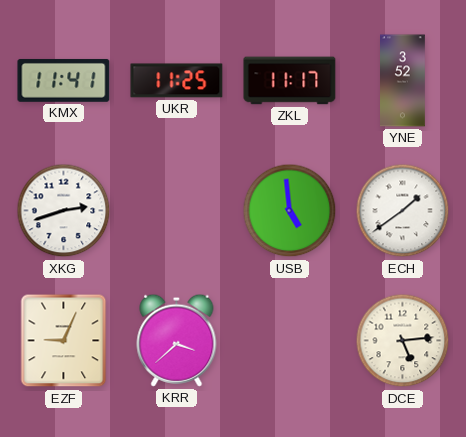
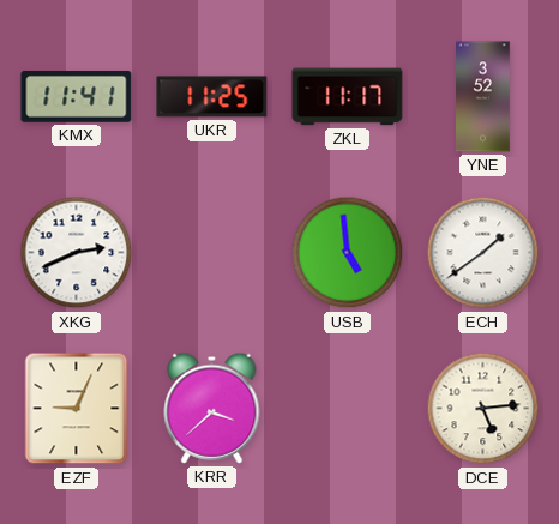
XKG: 2:42 -> 2:41 (77, 253)
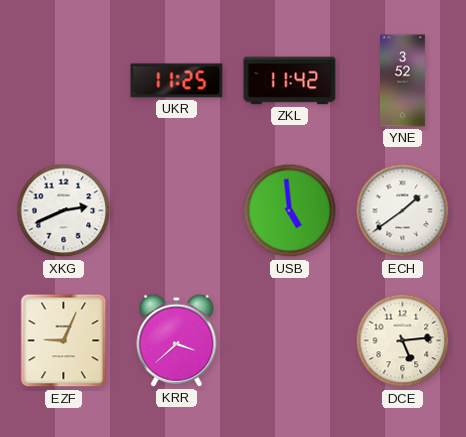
KMX: 11:41 -> none (77, 96)
ZKL: 11:17 -> 11:42 (290, 81)
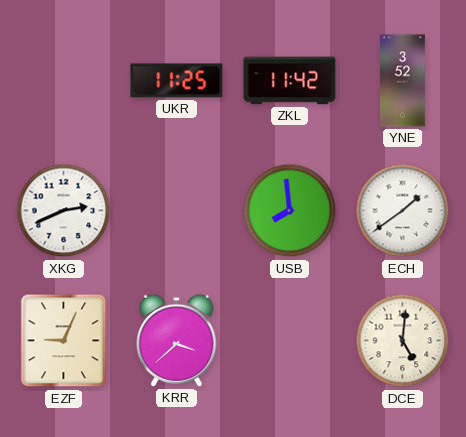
USB: 4:59 -> 7:59 (290, 211)
DCE: 5:14 -> 5:01 (403, 341)
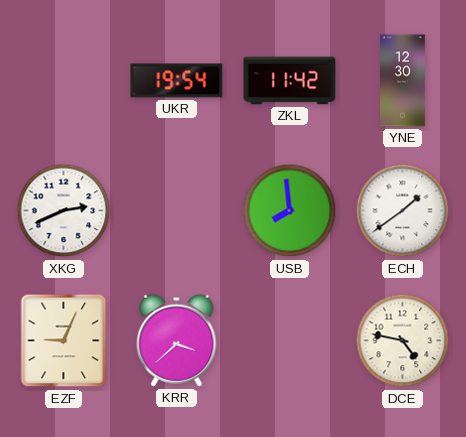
UKR: 11:25 -> 19:54 (177, 81)
YNE: 3:52 -> 12:30 (403, 81)
DCE: 5:01 -> 4:47 (403, 341)
